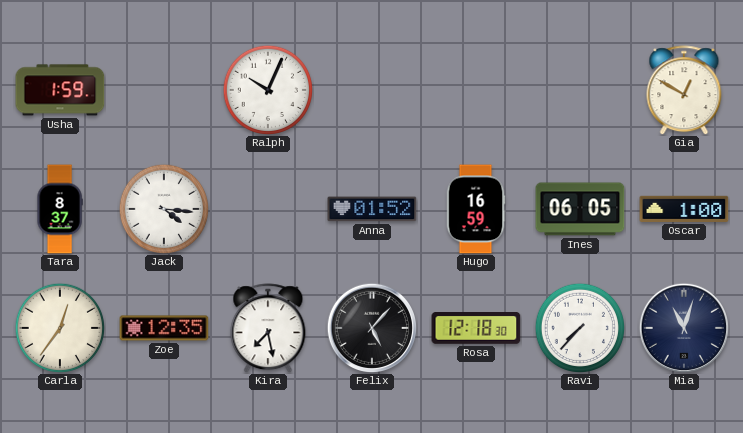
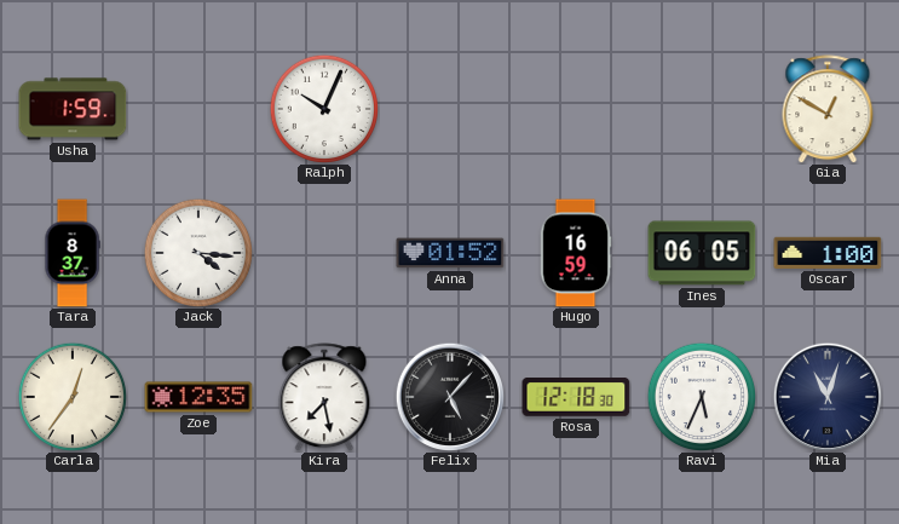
Ravi: 7:37 -> 5:34 (701, 396)
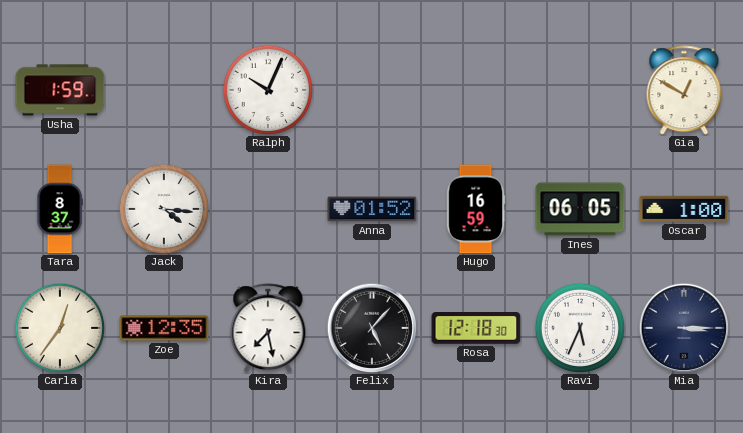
Mia: 11:03 -> 3:15 (683, 327)
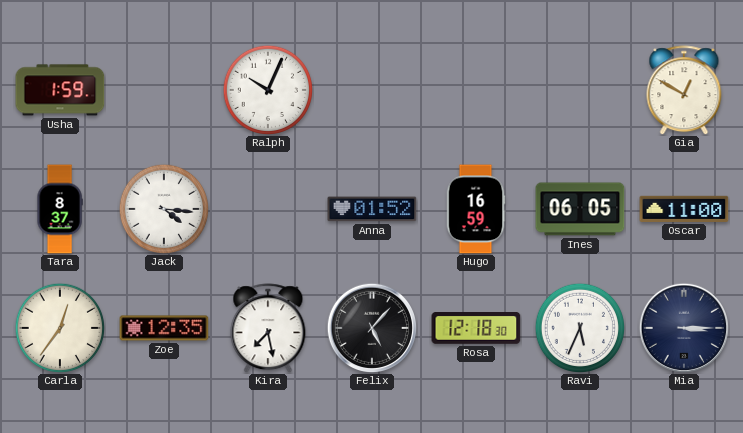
Oscar: 1:00 -> 11:00 (684, 209)
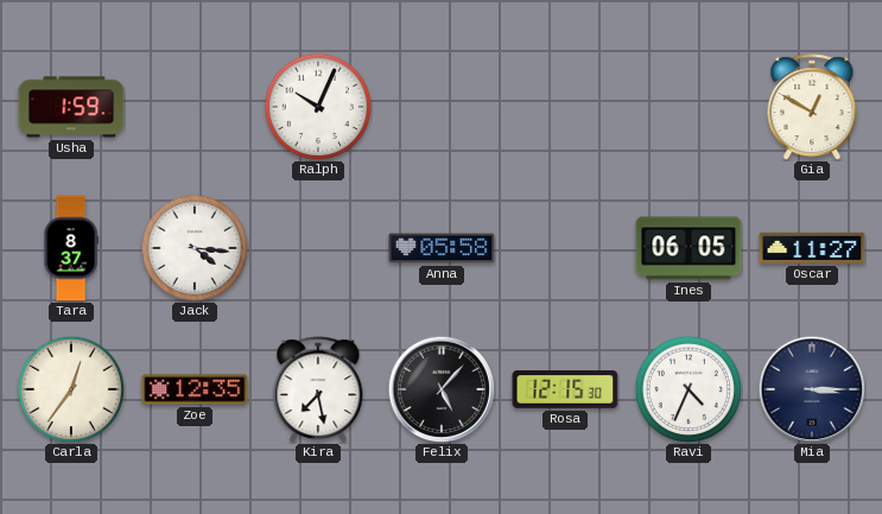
Anna: 01:52 -> 05:58 (442, 248)
Hugo: 16:59 -> none (476, 209)
Oscar: 11:00 -> 11:27 (812, 248)
Rosa: 12:18 -> 12:15 (565, 389)
Ravi: 5:34 -> 4:34 (687, 388)
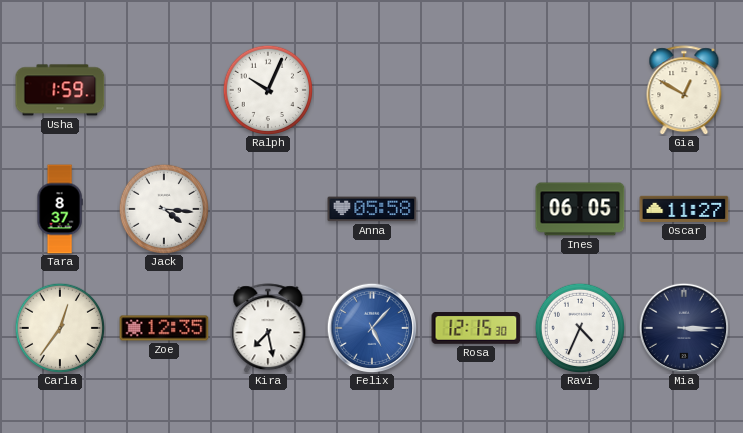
Felix dial: black -> blue (371, 327)
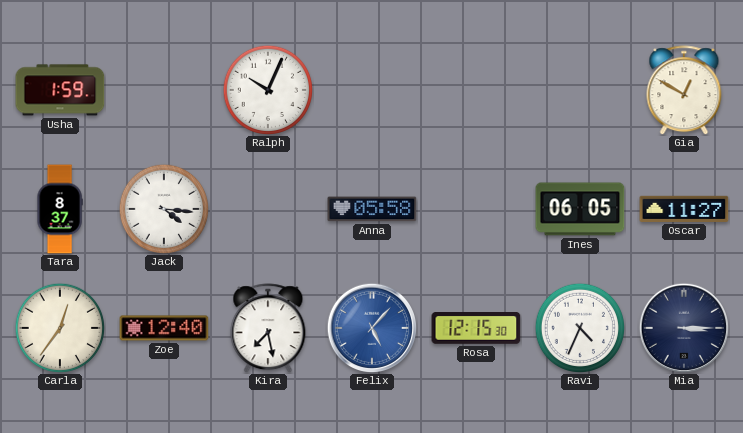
Zoe: 12:35 -> 12:40 (164, 328)
